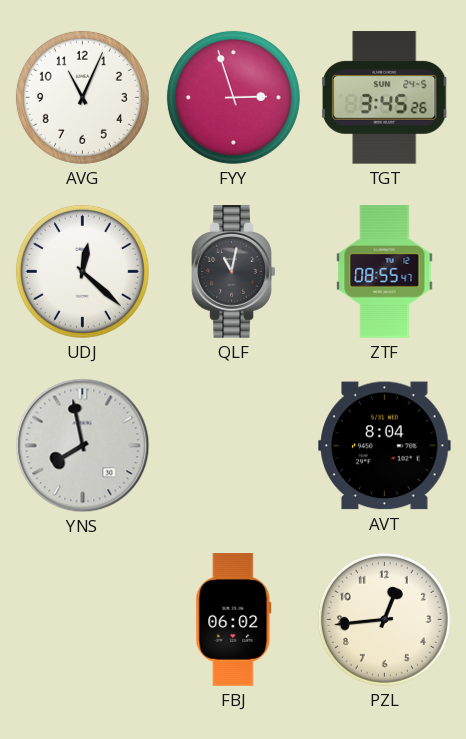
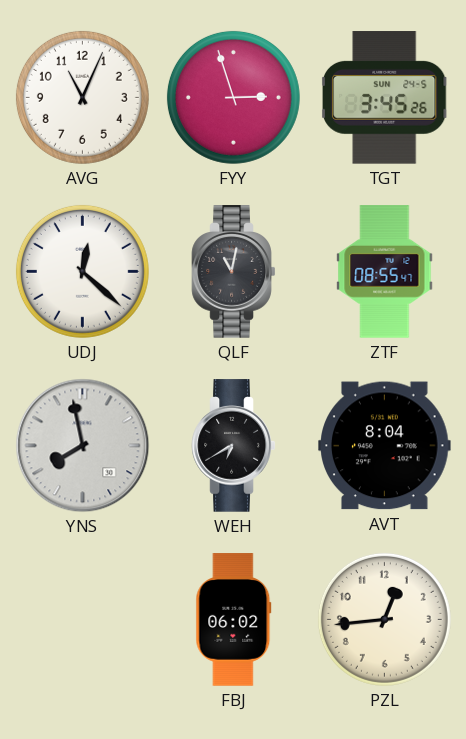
WEH: none -> 6:40 (234, 446)
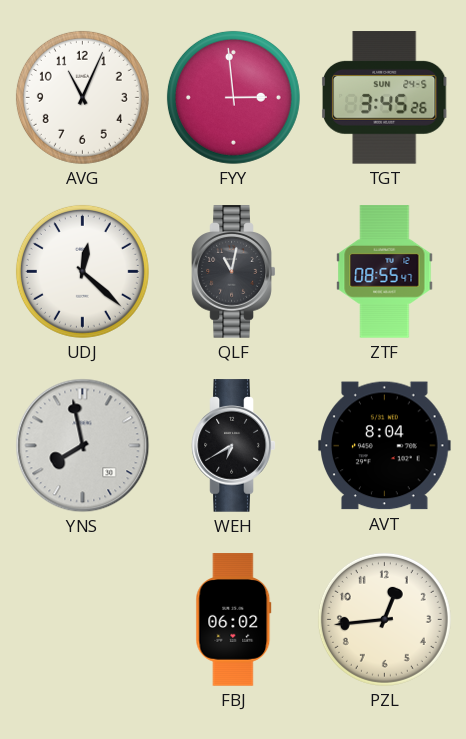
FYY: 2:57 -> 2:59 (233, 97)
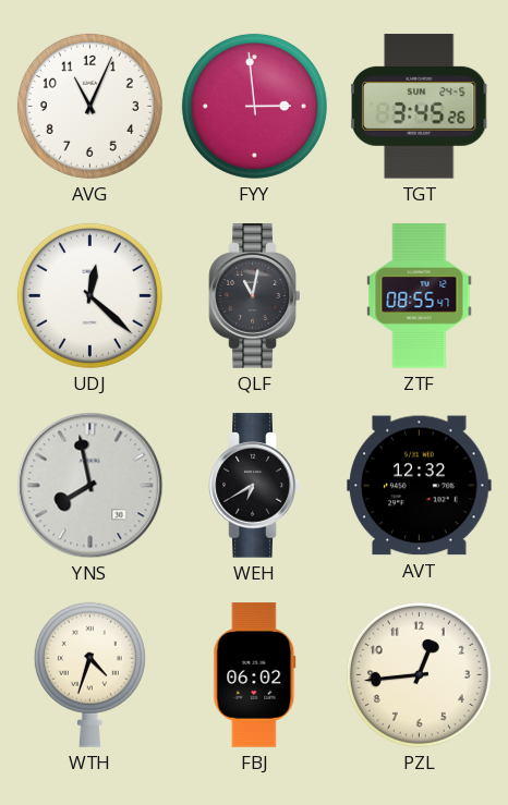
AVT: 8:04 -> 12:32 (420, 486)
WTH: none -> 4:33 (89, 674)
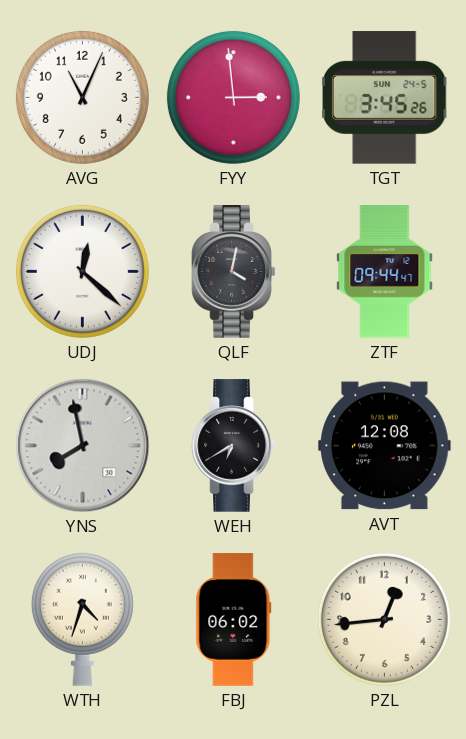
QLF: 11:02 -> 4:02 (234, 272)
ZTF: 08:55 -> 09:44 (385, 272)
AVT: 12:32 -> 12:08 (385, 446)
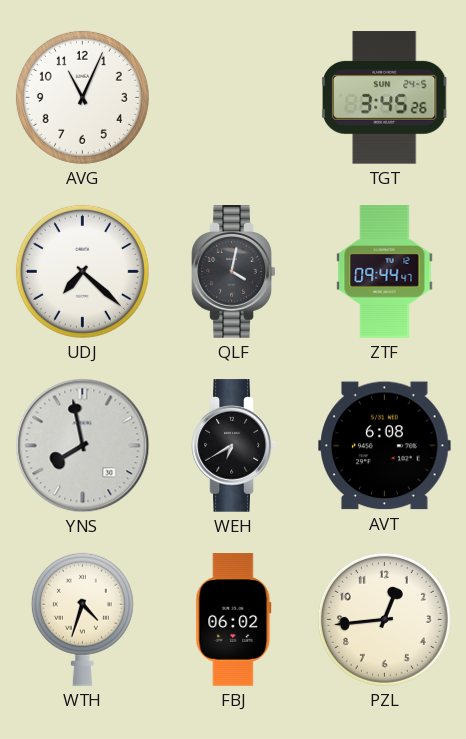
FYY: 2:59 -> none (233, 97)
UDJ: 12:22 -> 7:22 (82, 271)
AVT: 12:08 -> 6:08 (385, 446)
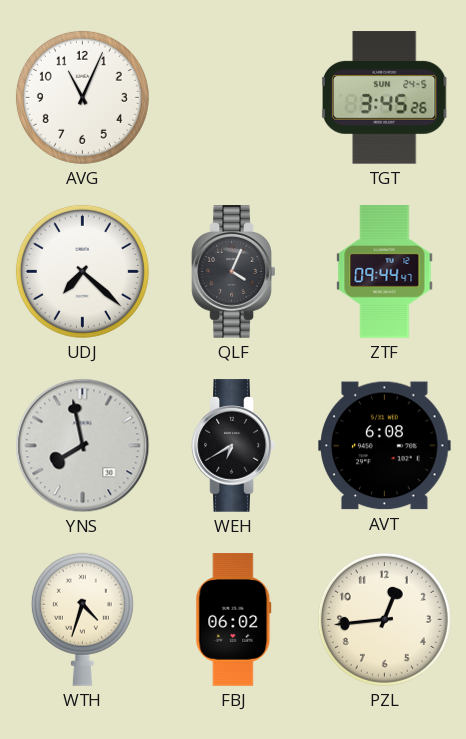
QLF: 4:02 -> 4:04 (234, 272)
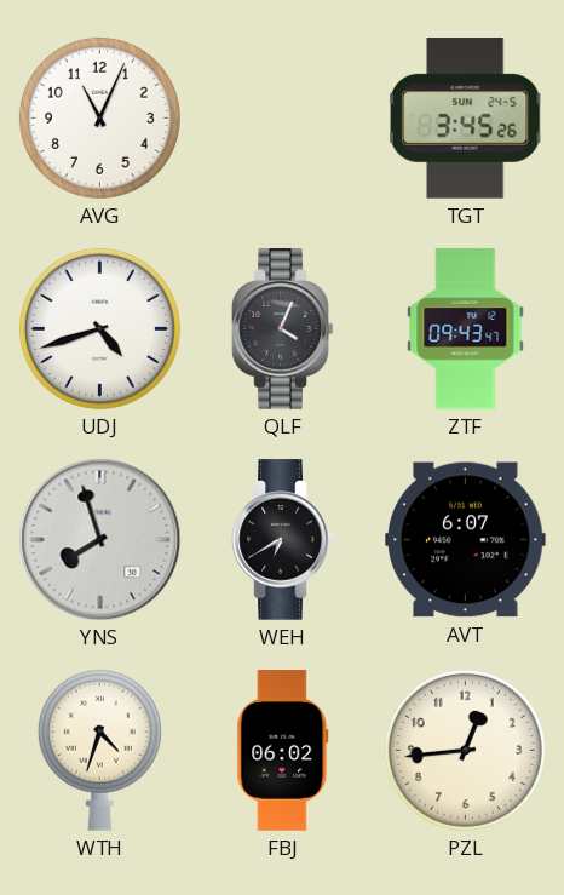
UDJ: 7:22 -> 4:42 (99, 328)
ZTF: 09:44 -> 09:43 (466, 329)
YNS: 7:58 -> 7:57 (100, 540)
AVT: 6:08 -> 6:07 (466, 540)
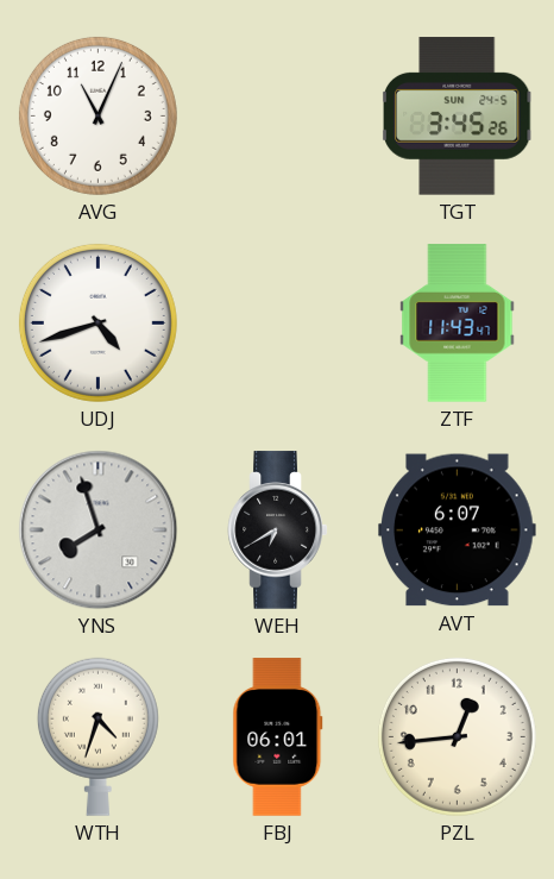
QLF: 4:04 -> none (283, 329)
ZTF: 09:43 -> 11:43 (458, 324)
FBJ: 06:02 -> 06:01 (278, 737)
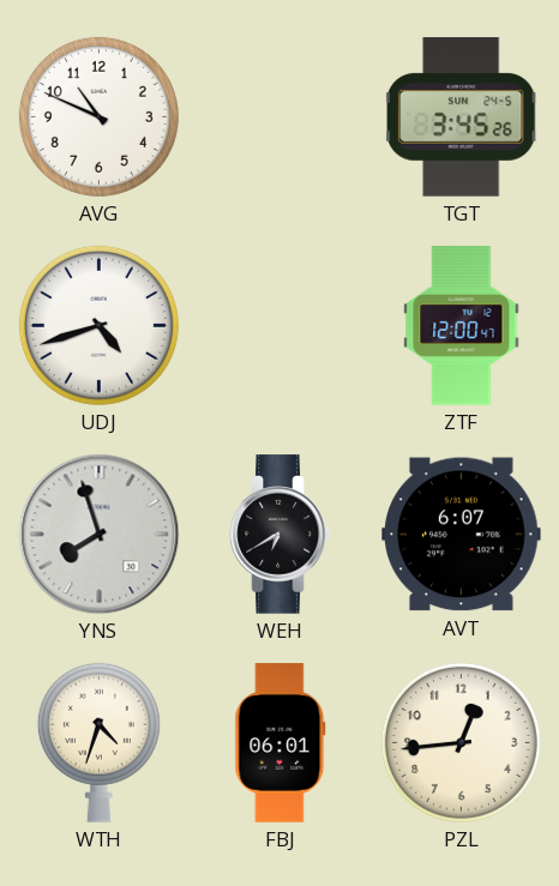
AVG: 11:04 -> 10:49 (98, 116)
ZTF: 11:43 -> 12:00 (462, 326)
